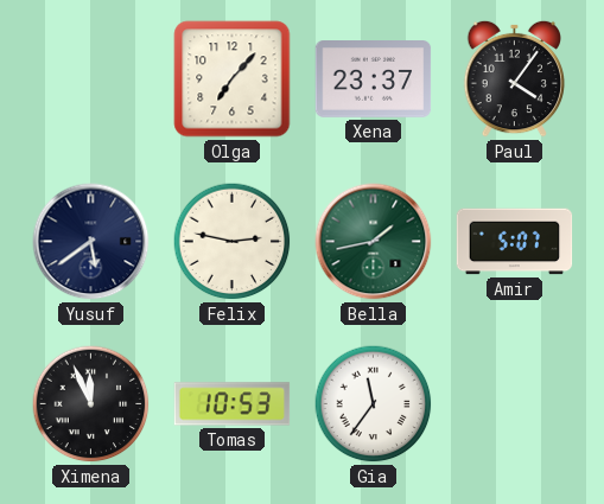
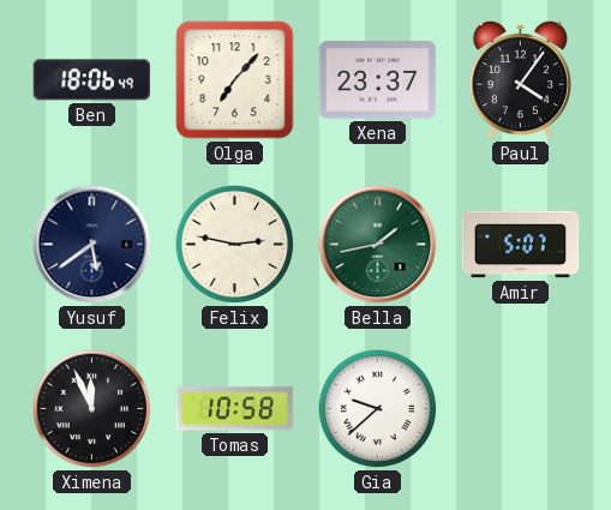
Ben: none -> 18:06 (92, 80)
Tomas: 10:53 -> 10:58 (235, 409)
Gia: 11:36 -> 9:38 (378, 409)
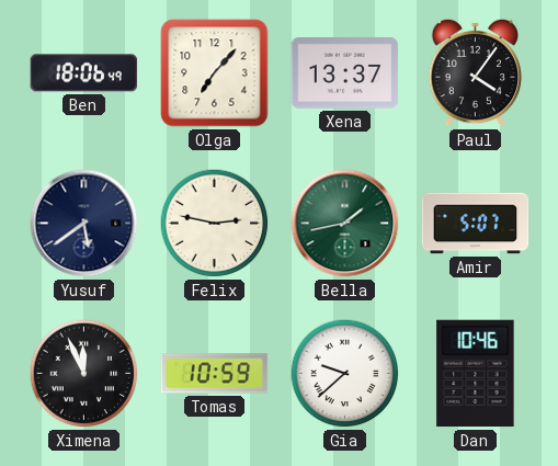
Xena: 23:37 -> 13:37 (345, 73)
Tomas: 10:58 -> 10:59 (215, 374)
Dan: none -> 10:46 (476, 374)
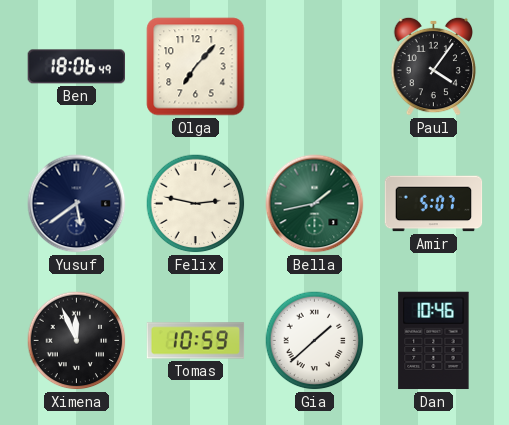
Xena: 13:37 -> none (345, 73)
Gia: 9:38 -> 1:38 (315, 341)
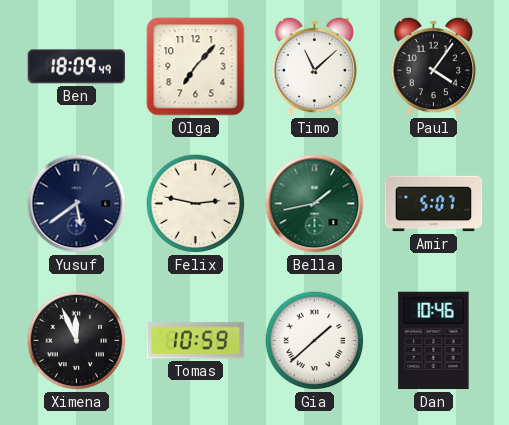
Ben: 18:06 -> 18:09 (77, 67)
Timo: none -> 11:08 (315, 66)
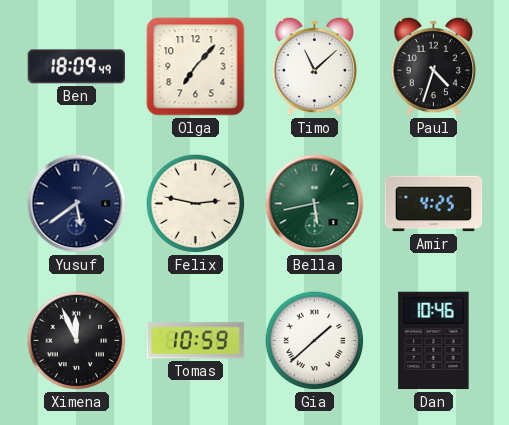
Paul: 4:06 -> 4:33 (434, 66)
Bella: 1:43 -> 5:43 (315, 204)
Amir: 5:07 -> 4:25 (434, 204)
